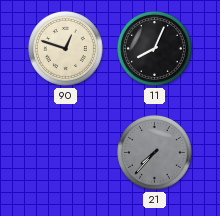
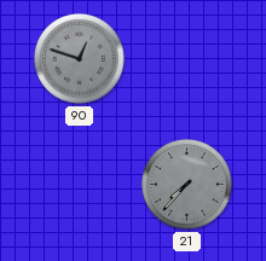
90 dial: cream -> grey (80, 59)
11: 8:04 -> none (155, 49)
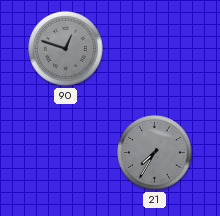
21: 7:37 -> 7:35 (155, 153)
